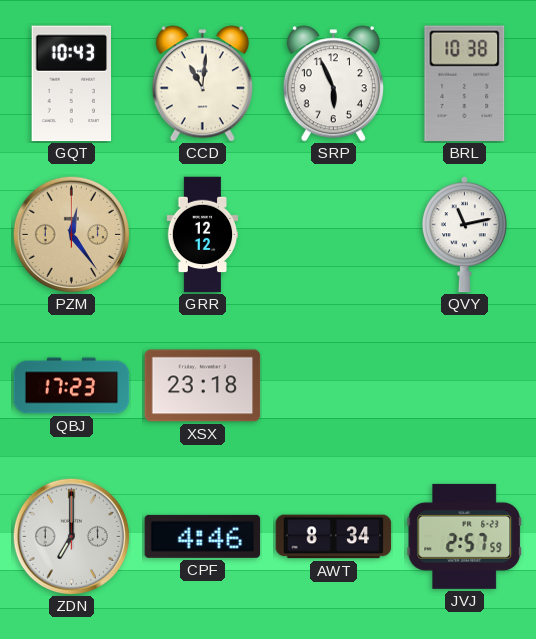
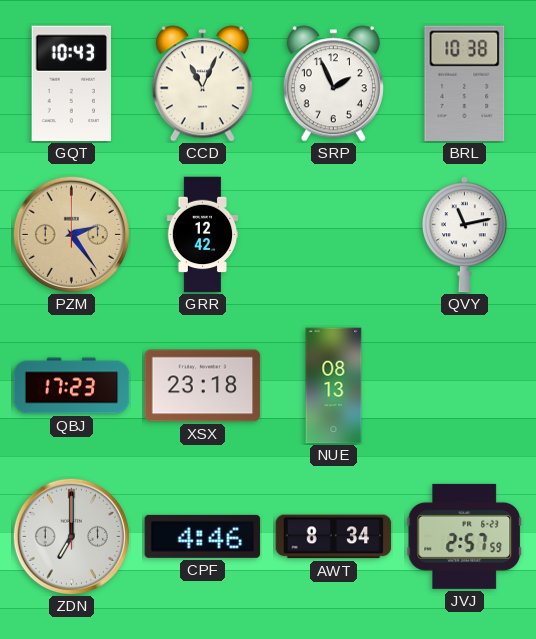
CCD: 11:01 -> 11:04 (202, 84)
SRP: 5:56 -> 1:56 (333, 84)
PZM: 12:24 -> 2:24 (71, 234)
GRR: 12:12 -> 12:42 (203, 235)
NUE: none -> 08:13 (334, 386)
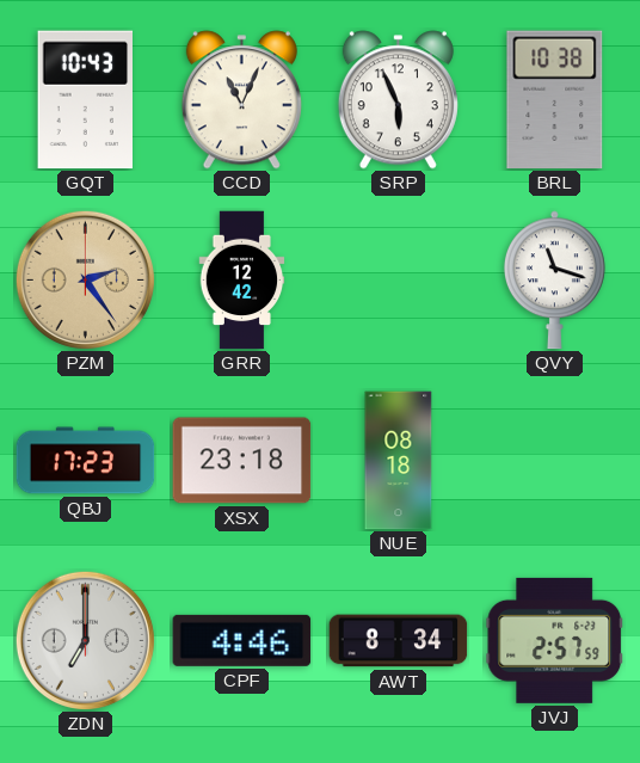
SRP: 1:56 -> 5:56 (398, 100)
QVY: 11:13 -> 11:18 (554, 281)
NUE: 08:13 -> 08:18 (399, 461)
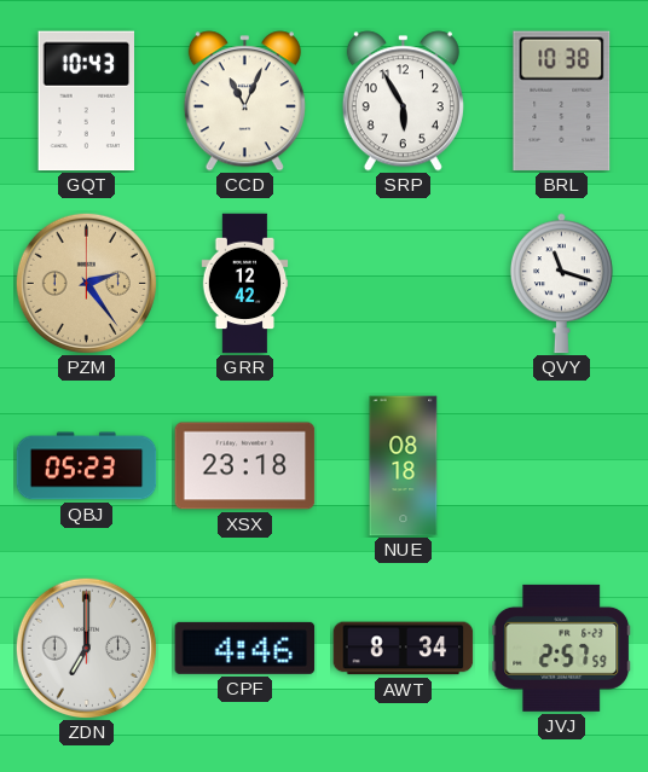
SRP: 5:56 -> 5:55 (403, 101)
QBJ: 17:23 -> 05:23 (87, 466)
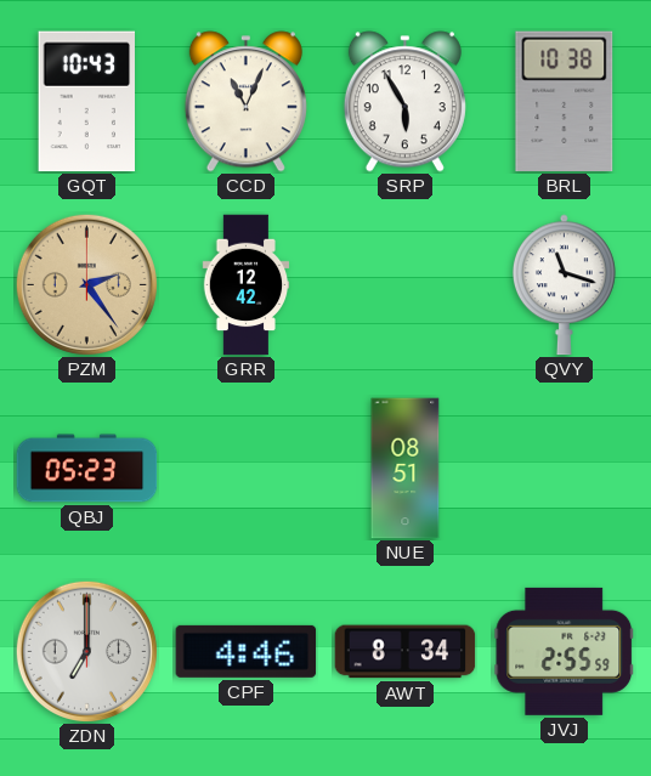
XSX: 23:18 -> none (245, 466)
NUE: 08:18 -> 08:51 (406, 469)
JVJ: 2:57 -> 2:55 (565, 651)
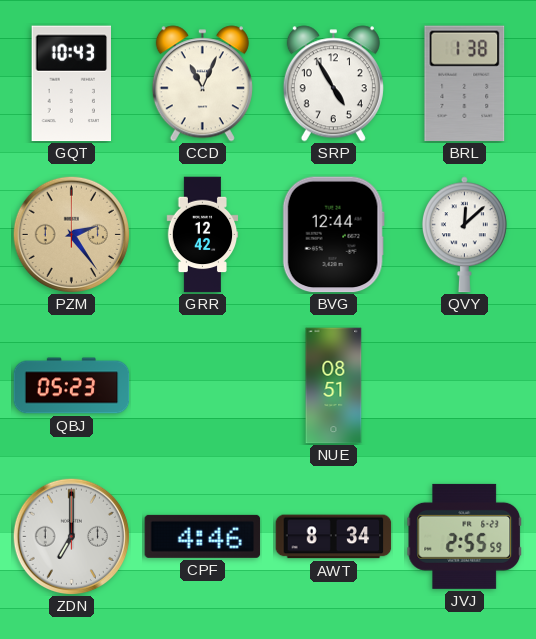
SRP: 5:55 -> 4:55 (333, 84)
BRL: 10:38 -> 1:38 (465, 84)
BVG: none -> 12:44 (333, 235)
QVY: 11:18 -> 12:08 (464, 235)
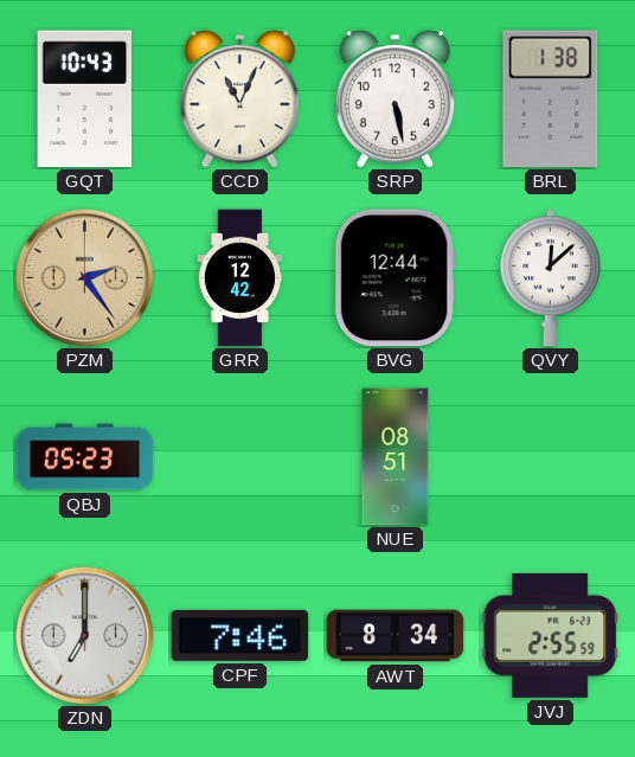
SRP: 4:55 -> 5:28 (395, 100)
CPF: 4:46 -> 7:46 (240, 635)
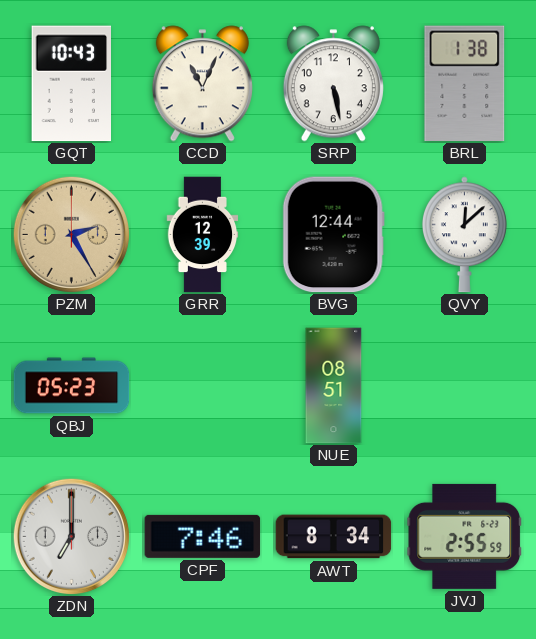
PZM: 2:24 -> 2:25 (71, 234)
GRR: 12:42 -> 12:39 (203, 235)
